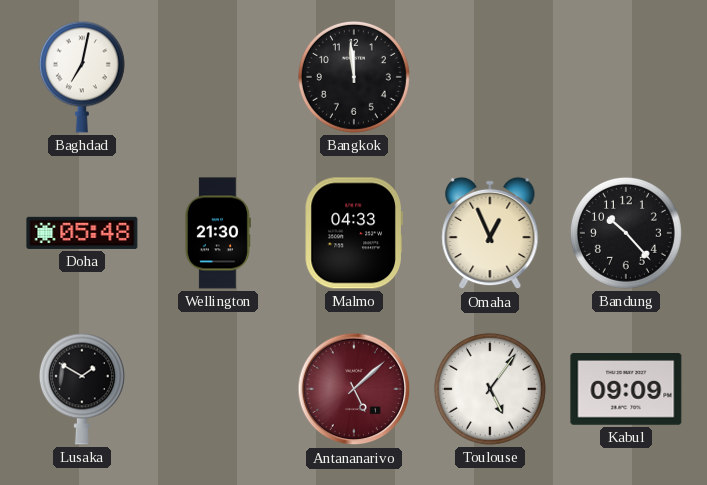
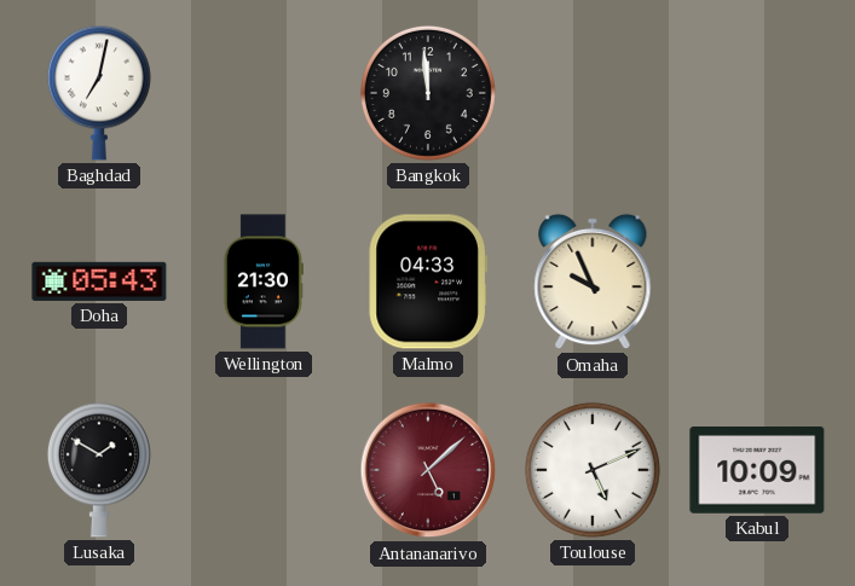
Doha: 05:48 -> 05:43 (99, 282)
Omaha: 12:56 -> 9:56 (593, 282)
Bandung: 10:23 -> none (626, 233)
Toulouse: 5:06 -> 5:11 (593, 470)
Kabul: 09:09 -> 10:09 (757, 471)
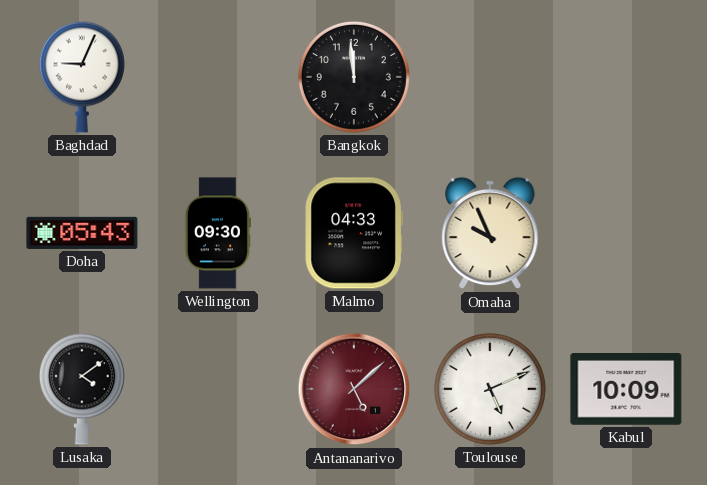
Baghdad: 7:02 -> 9:04 (82, 77)
Wellington: 21:30 -> 09:30 (218, 233)
Lusaka: 1:50 -> 4:09 (82, 389)
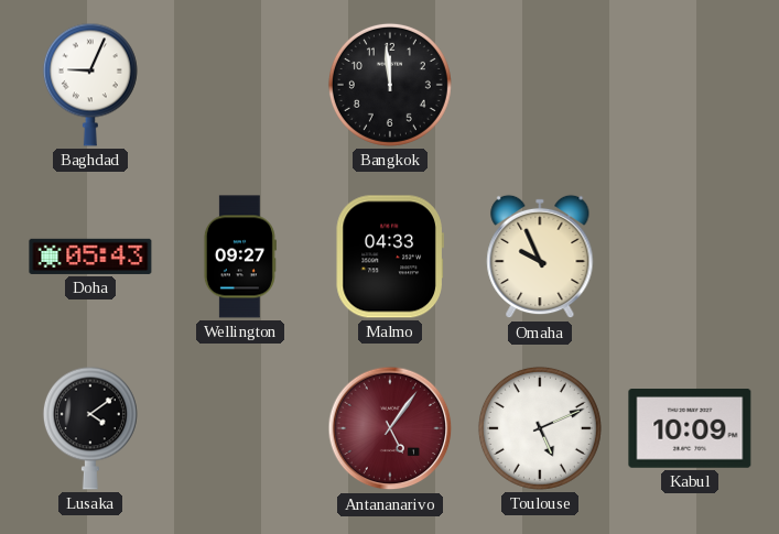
Wellington: 09:30 -> 09:27 (240, 257)
Antananarivo: 5:08 -> 5:06 (390, 428)
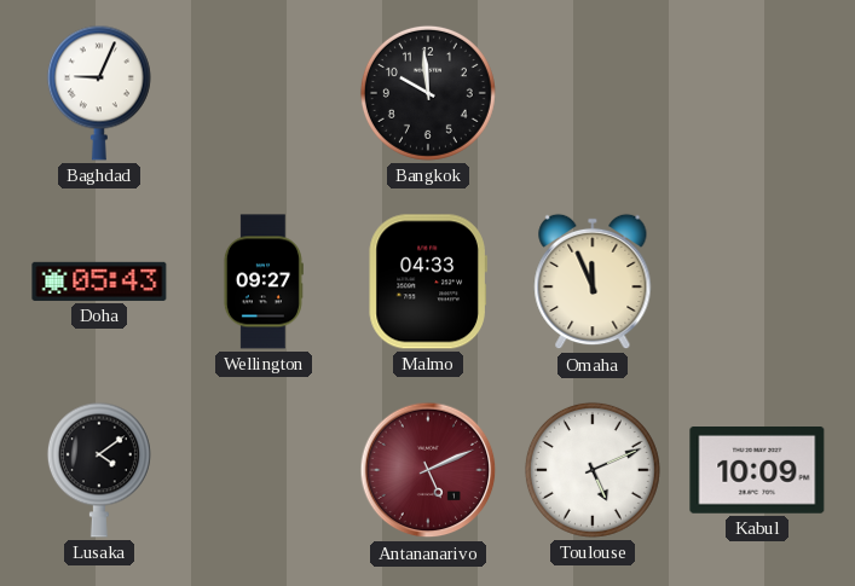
Bangkok: 11:59 -> 9:59 (428, 93)
Omaha: 9:56 -> 11:56 (593, 282)
Antananarivo: 5:06 -> 5:11 (428, 470)
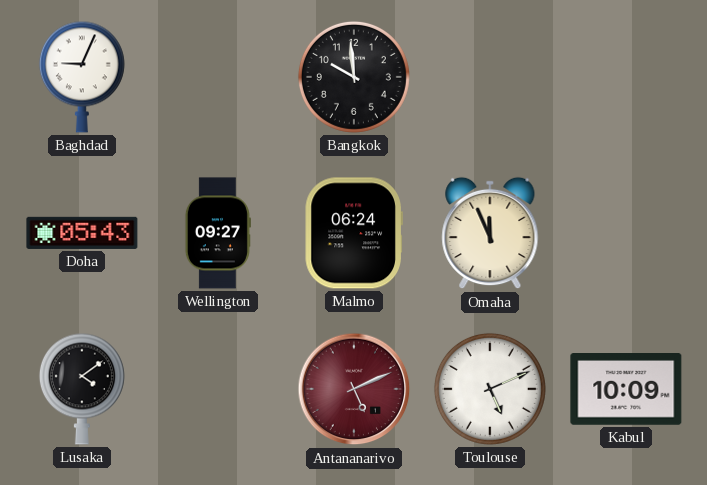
Malmo: 04:33 -> 06:24 (354, 233)
